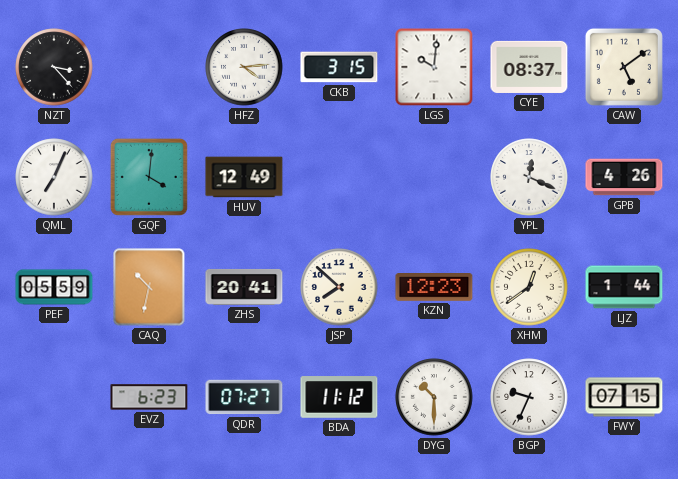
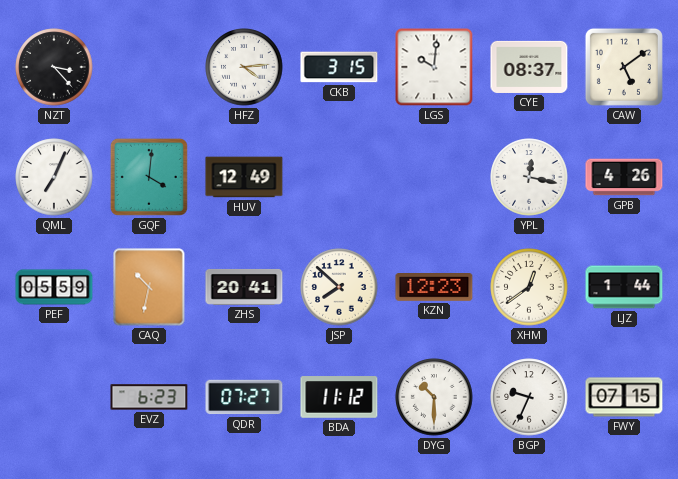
YPL: 12:19 -> 12:17 (529, 177)
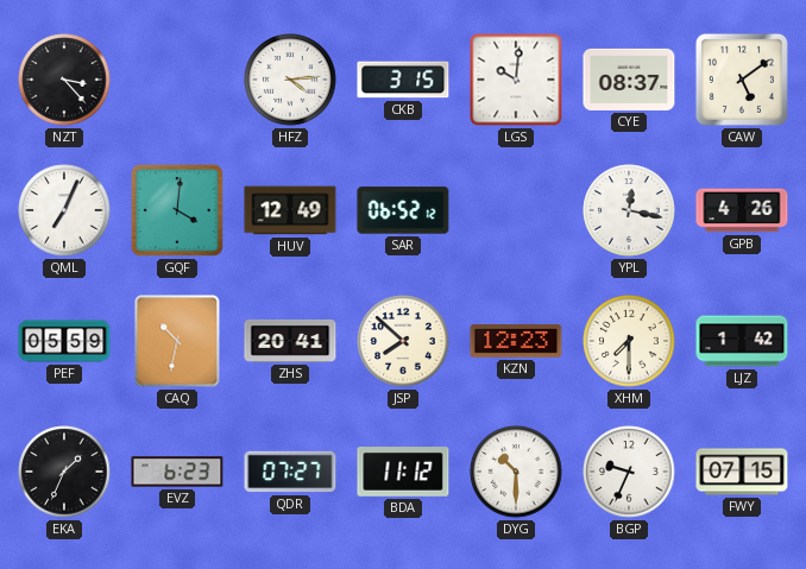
SAR: none -> 06:52 (403, 210)
XHM: 12:39 -> 7:30 (629, 341)
LJZ: 1:44 -> 1:42 (742, 341)
EKA: none -> 1:34 (64, 472)
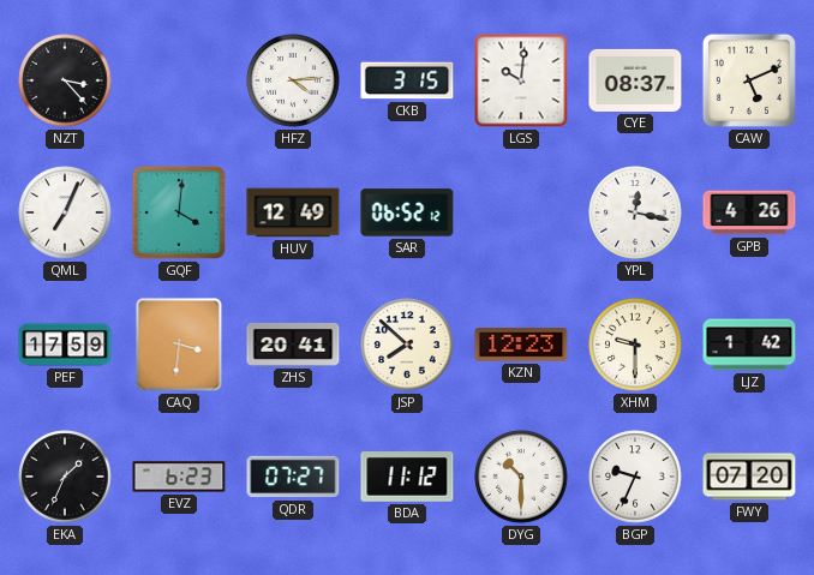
CAW: 5:09 -> 5:11 (749, 80)
PEF: 05:59 -> 17:59 (65, 345)
CAQ: 10:32 -> 3:31 (179, 345)
XHM: 7:30 -> 9:30 (635, 345)
FWY: 07:15 -> 07:20 (749, 477)
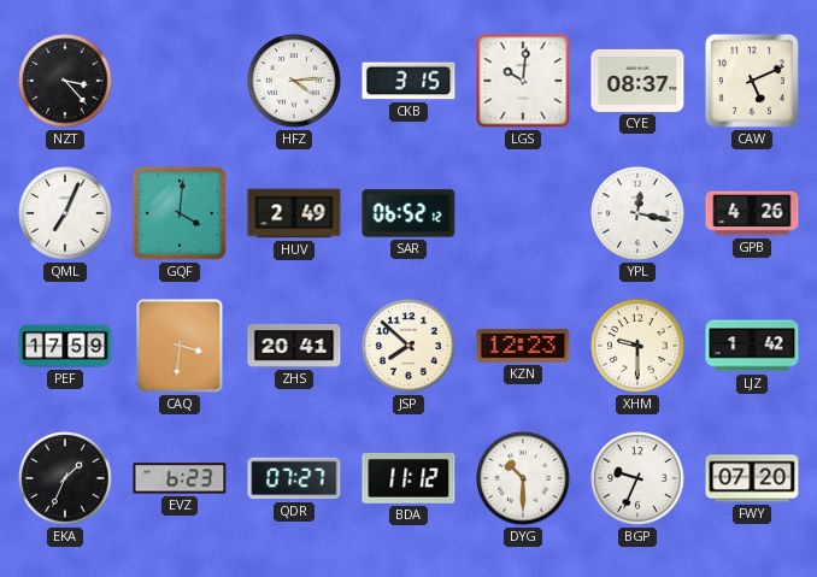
HUV: 12:49 -> 2:49 (294, 213)
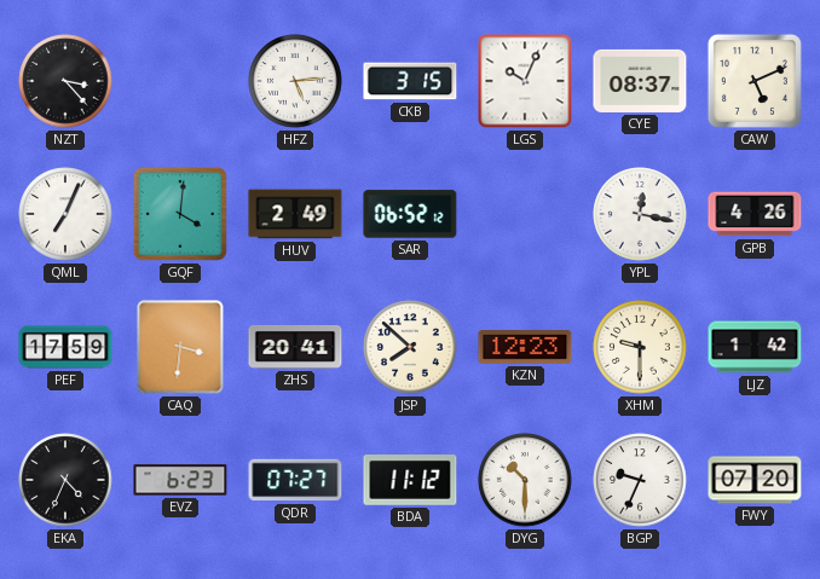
HFZ: 4:14 -> 5:14 (295, 81)
LGS: 10:01 -> 10:04 (525, 81)
EKA: 1:34 -> 4:34 (65, 480)
